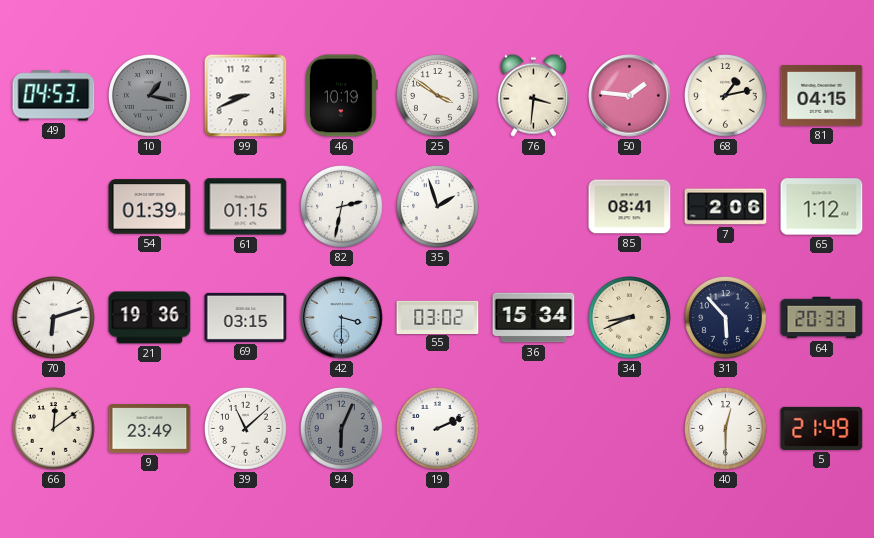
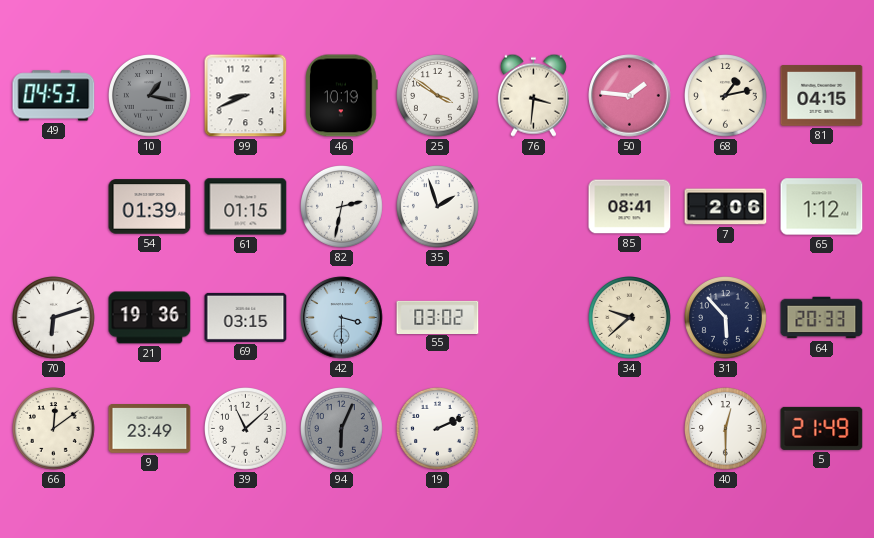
36: 15:34 -> none (534, 318)
34: 8:41 -> 9:38 (630, 318)
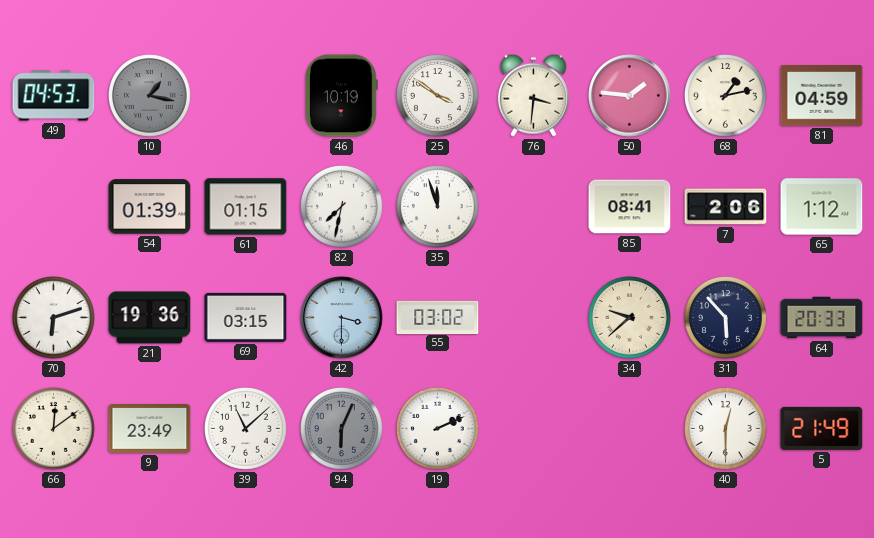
99: 8:41 -> none (246, 96)
81: 04:15 -> 04:59 (822, 96)
82: 2:32 -> 7:32 (342, 207)
35: 1:57 -> 11:57 (438, 207)
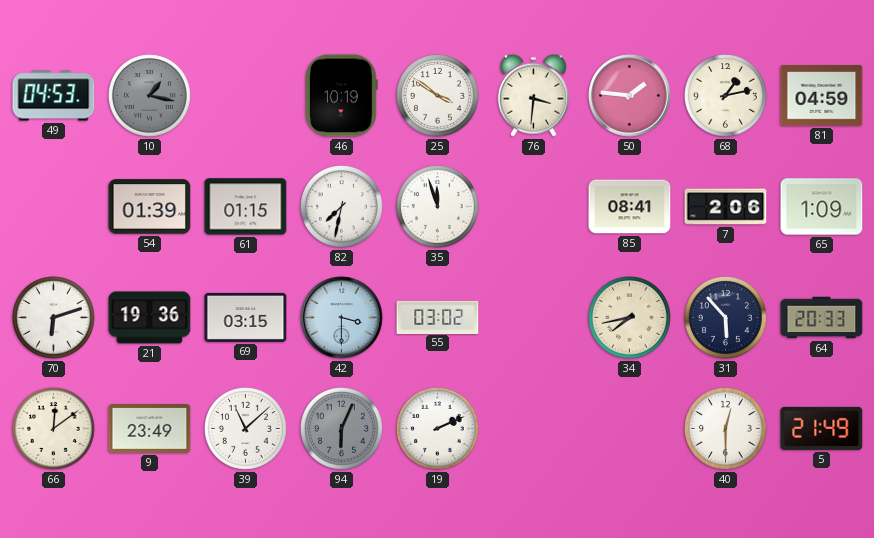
65: 1:12 -> 1:09 (822, 207)
34: 9:38 -> 7:43 (630, 318)
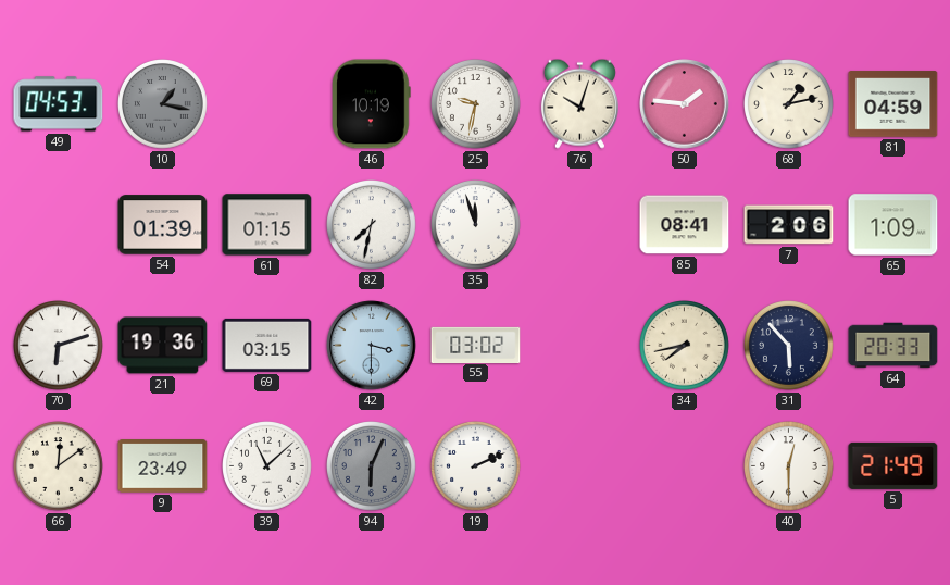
25: 3:51 -> 9:32 (476, 104)
76: 3:31 -> 10:03 (579, 103)
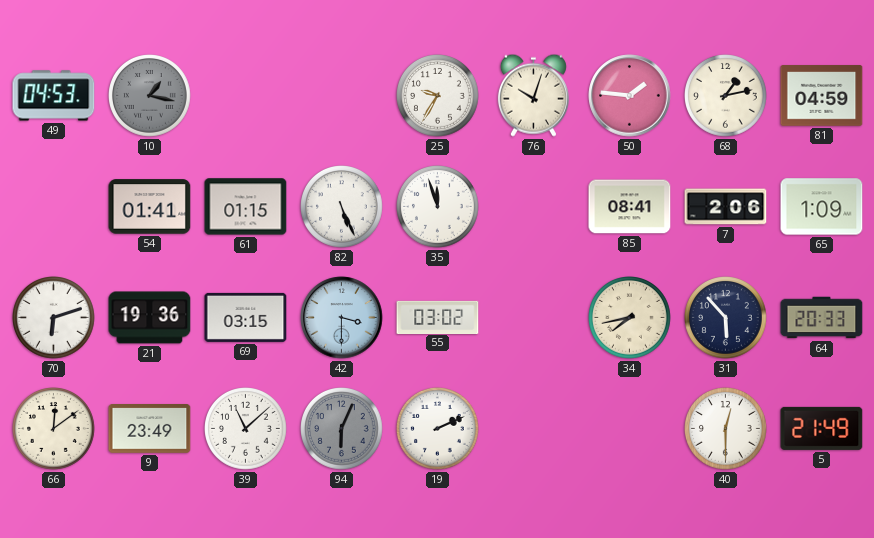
46: 10:19 -> none (372, 104)
25: 9:32 -> 9:35 (438, 96)
54: 01:39 -> 01:41 (150, 207)
82: 7:32 -> 5:26 (342, 207)
